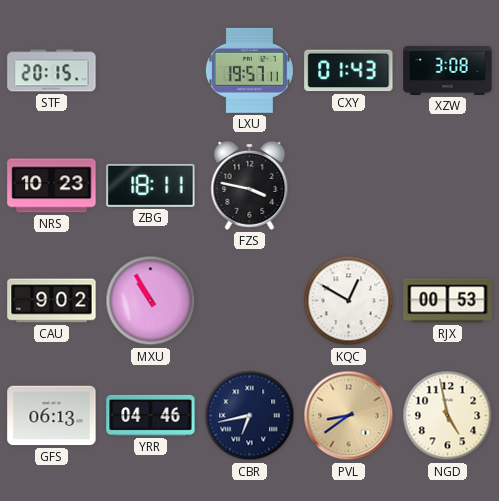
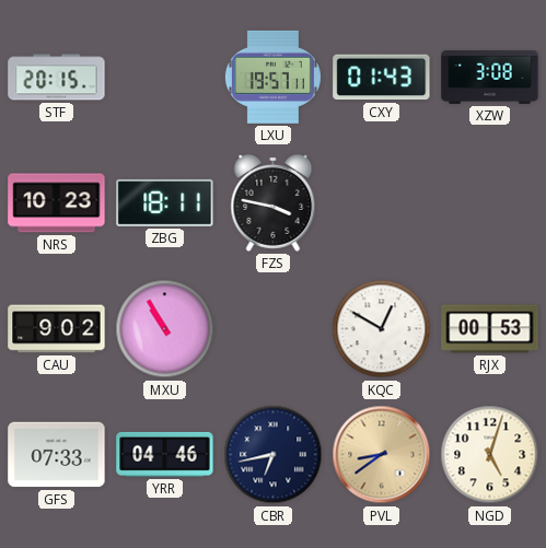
GFS: 06:13 -> 07:33 (57, 455)
NGD: 4:58 -> 5:03 (490, 455)
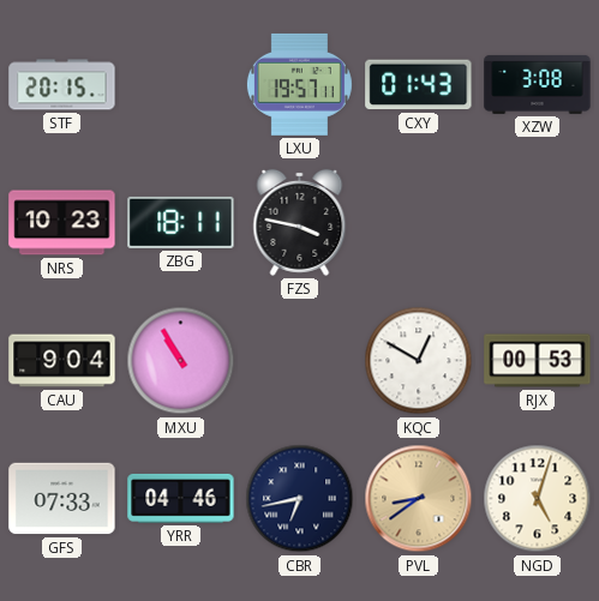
CAU: 9:02 -> 9:04 (62, 361)
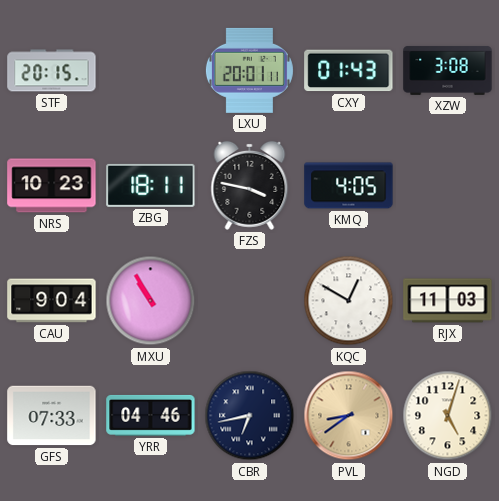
LXU: 19:57 -> 20:01 (249, 70)
KMQ: none -> 4:05 (349, 186)
RJX: 00:53 -> 11:03 (448, 301)
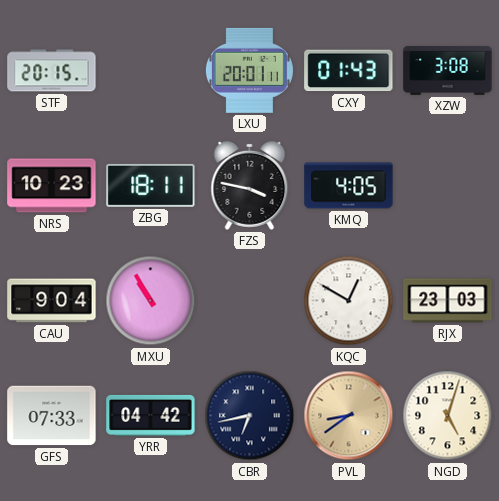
RJX: 11:03 -> 23:03 (448, 301)
YRR: 04:46 -> 04:42 (151, 415)
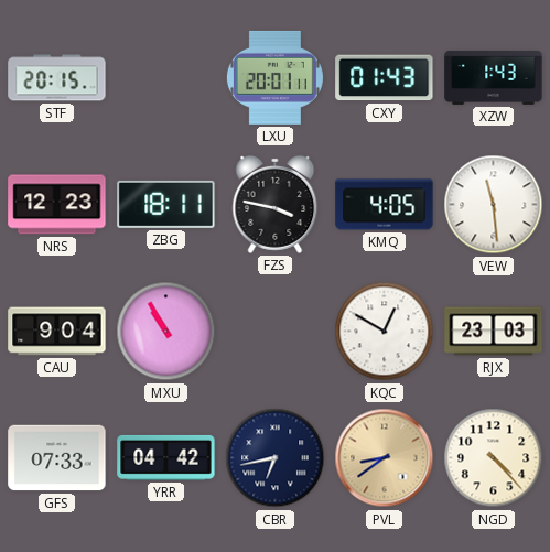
XZW: 3:08 -> 1:43 (494, 77)
NRS: 10:23 -> 12:23 (57, 205)
VEW: none -> 11:29 (494, 205)
NGD: 5:03 -> 4:23 (494, 458)
